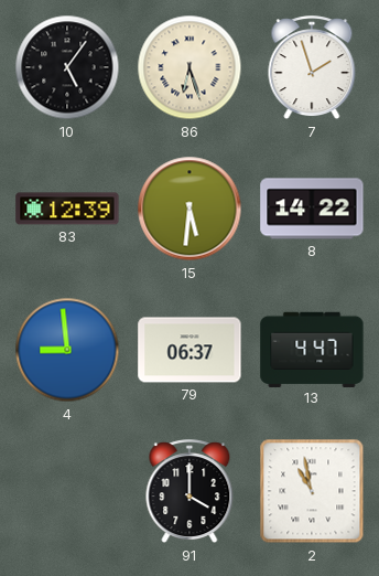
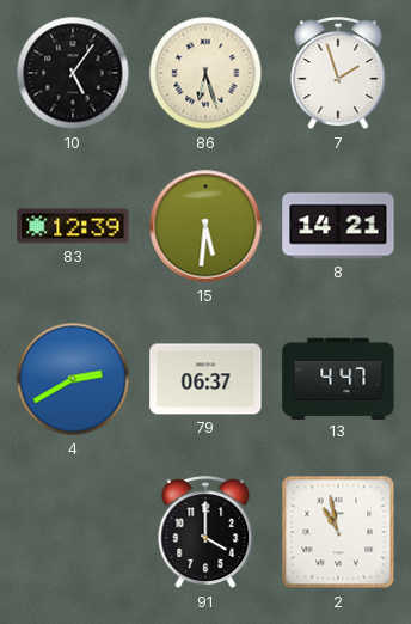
8: 14:22 -> 14:21 (338, 226)
4: 8:59 -> 2:40 (73, 379)
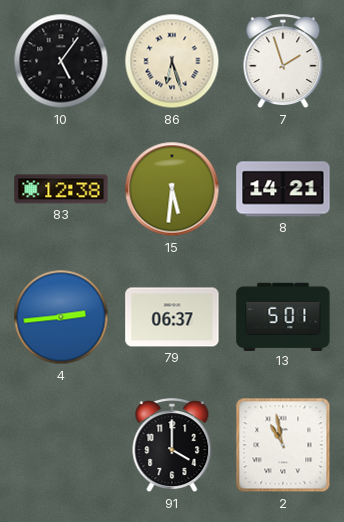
83: 12:39 -> 12:38 (61, 189)
4: 2:40 -> 2:44 (61, 317)
13: 4:47 -> 5:01 (283, 316)
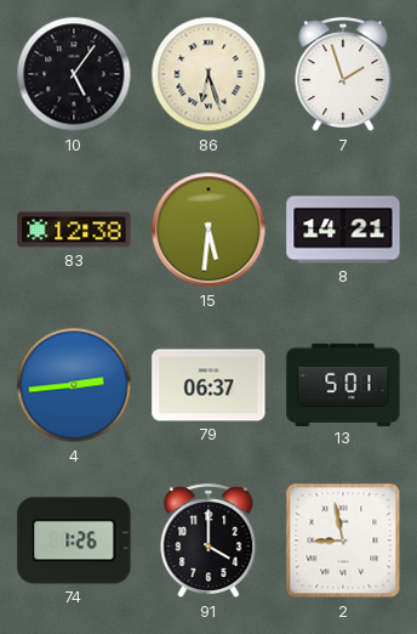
74: none -> 1:26 (74, 540)
2: 10:58 -> 8:58 (343, 540)
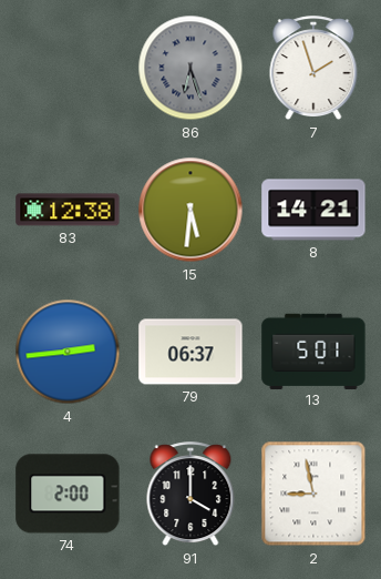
10: 5:06 -> none (74, 74)
86 dial: cream -> grey (190, 68)
74: 1:26 -> 2:00 (68, 494)
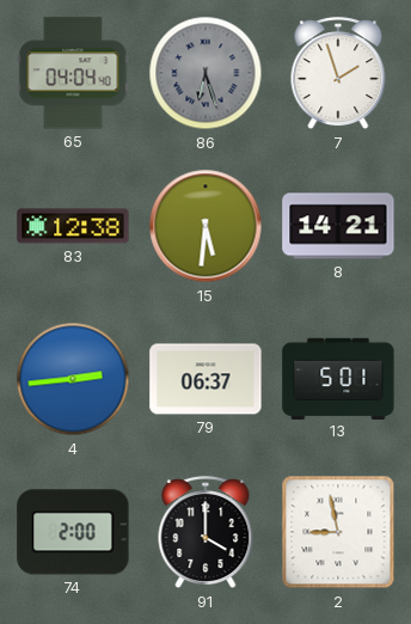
65: none -> 04:04 (73, 73)
